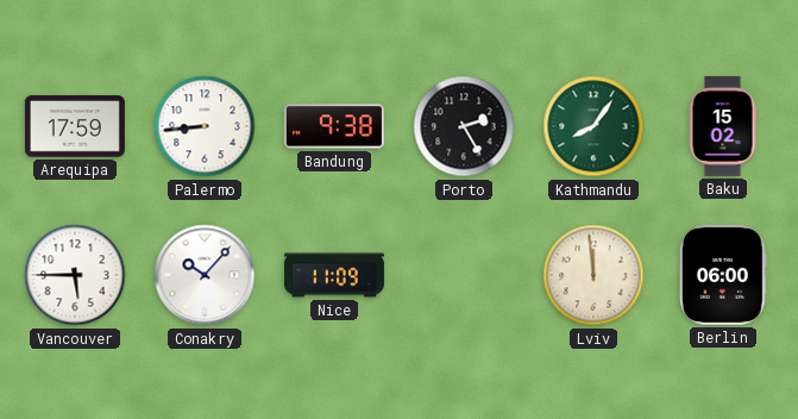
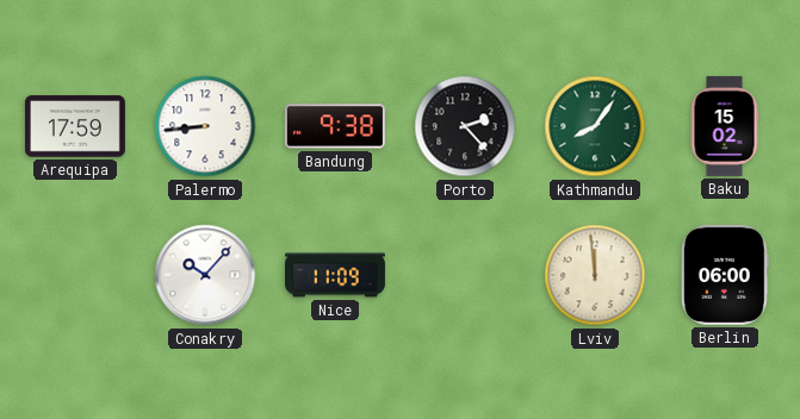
Porto: 2:25 -> 2:23 (465, 126)
Vancouver: 5:45 -> none (75, 275)
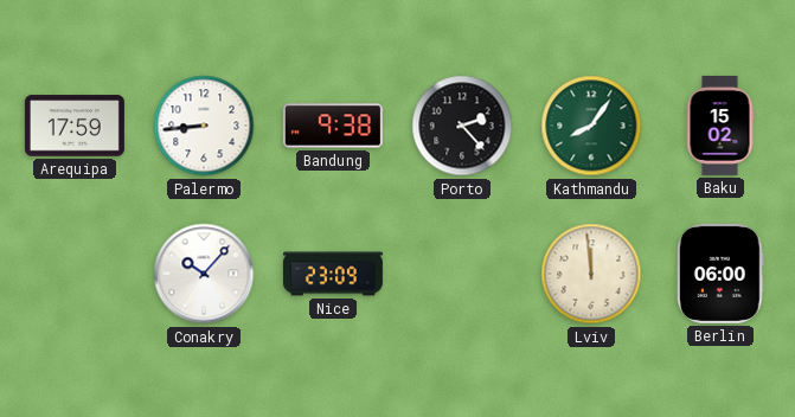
Nice: 11:09 -> 23:09 (333, 274)
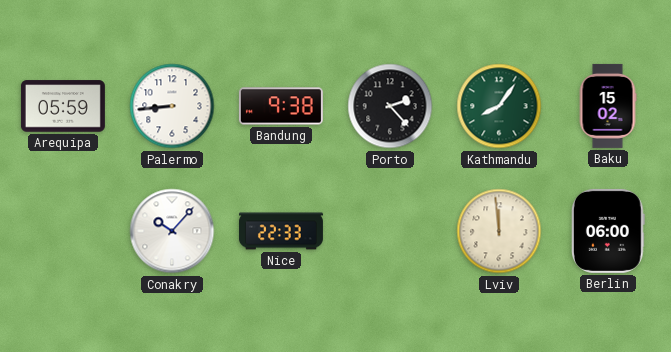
Arequipa: 17:59 -> 05:59 (63, 106)
Nice: 23:09 -> 22:33 (281, 231)
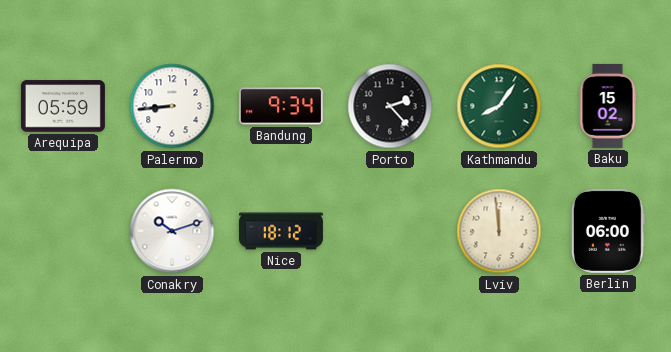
Bandung: 9:38 -> 9:34 (281, 106)
Conakry: 10:07 -> 10:12 (172, 231)
Nice: 22:33 -> 18:12 (281, 231)
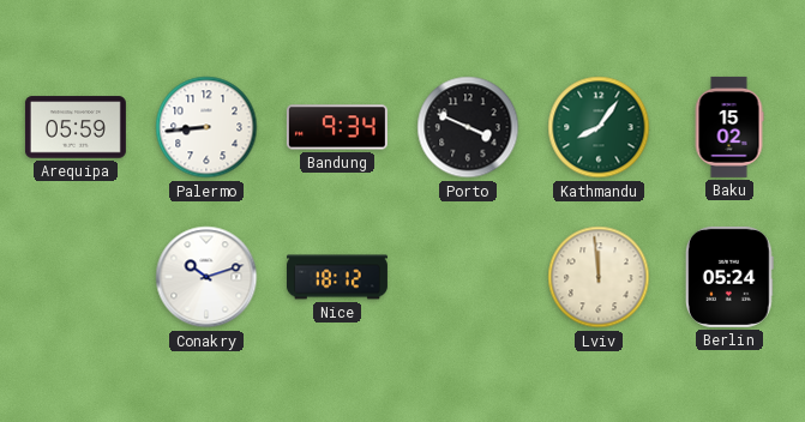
Porto: 2:23 -> 3:49 (468, 127)
Berlin: 06:00 -> 05:24 (731, 277)
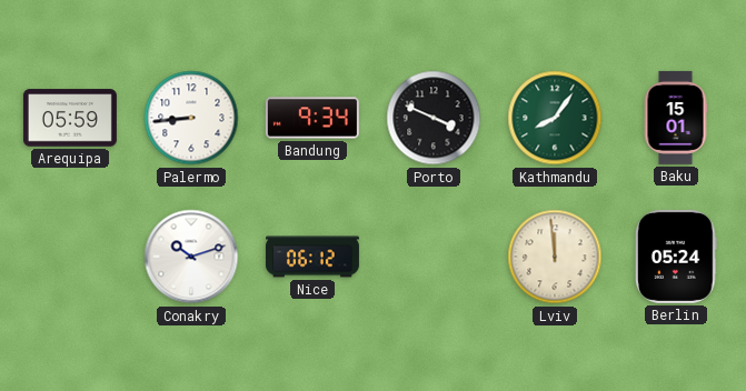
Baku: 15:02 -> 15:01 (676, 118)
Nice: 18:12 -> 06:12 (312, 257)
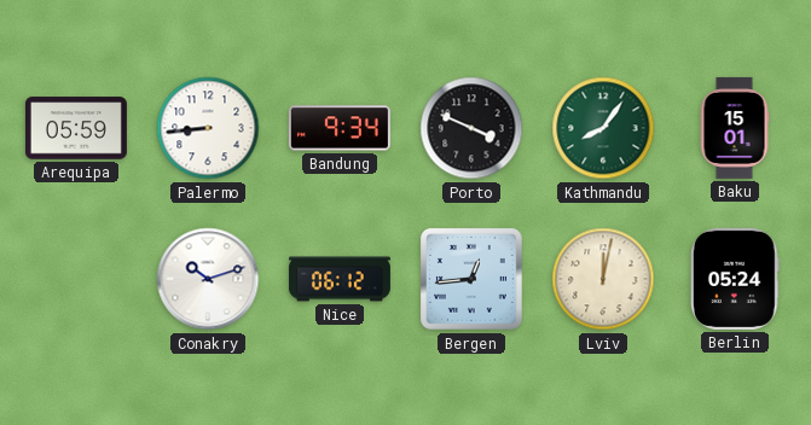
Bergen: none -> 12:44 (473, 280)
Lviv: 11:59 -> 12:02 (603, 279)
